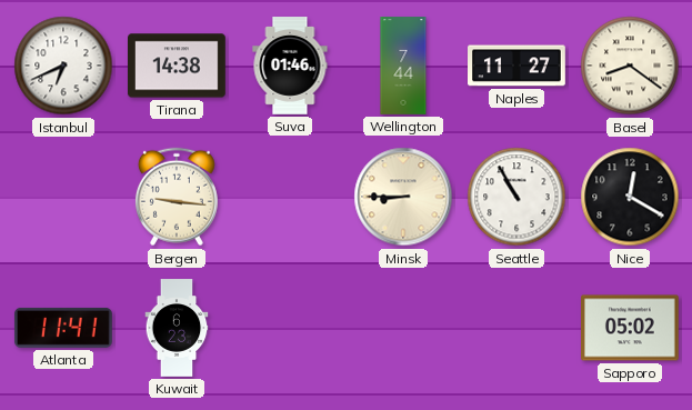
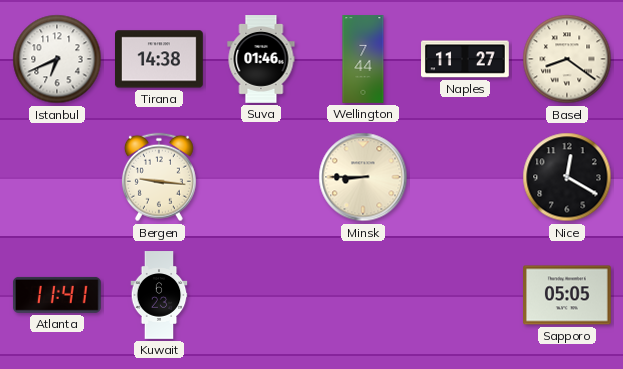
Seattle: 10:55 -> none (517, 197)
Sapporo: 05:02 -> 05:05 (568, 295)
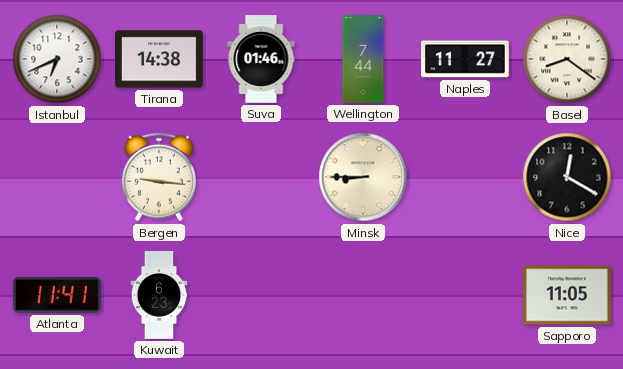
Sapporo: 05:05 -> 11:05 (568, 295)
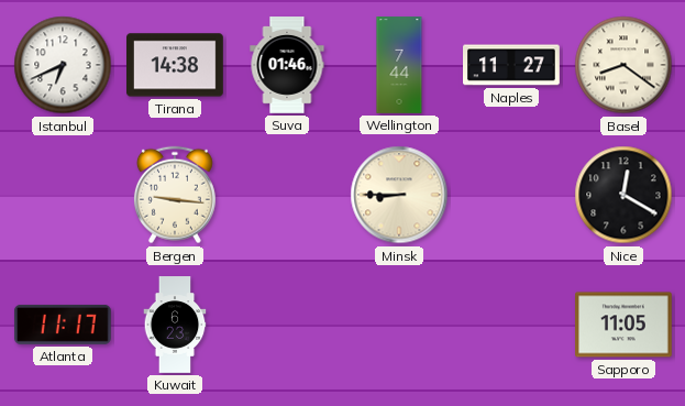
Atlanta: 11:41 -> 11:17 (63, 325)
